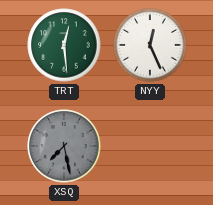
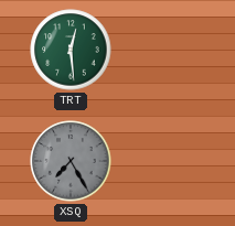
NYY: 12:26 -> none (150, 45)
XSQ: 7:28 -> 7:25 (71, 161)
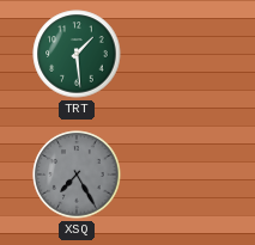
TRT: 12:29 -> 1:29 (77, 54)
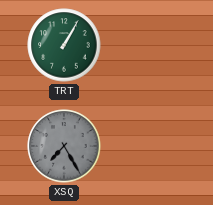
TRT: 1:29 -> 1:05 (64, 45)
